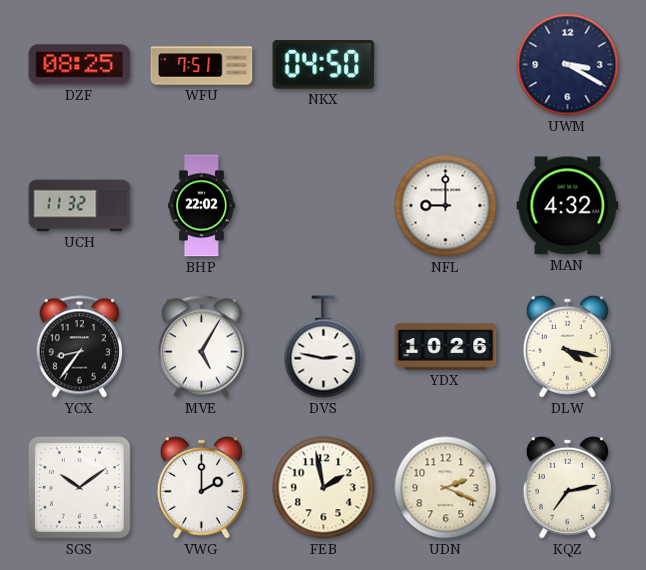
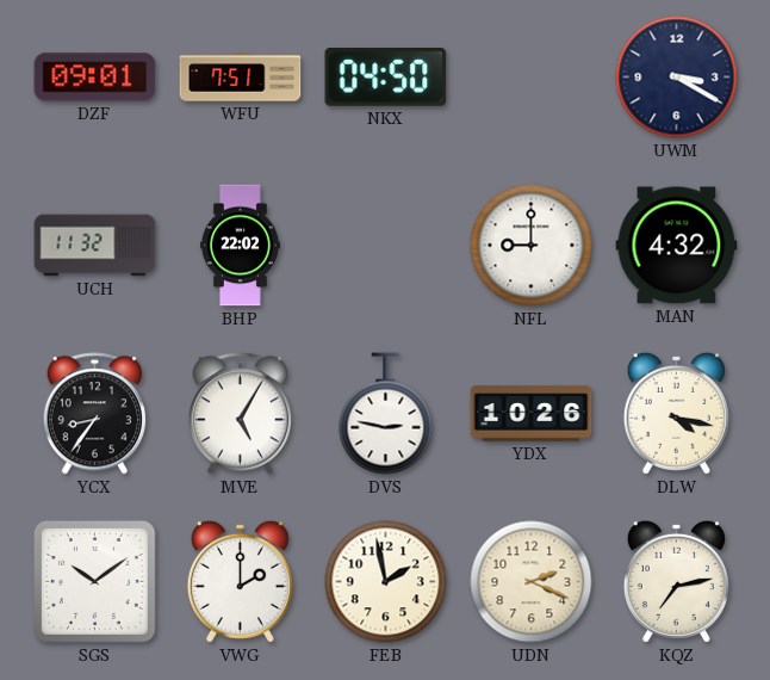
DZF: 08:25 -> 09:01 (95, 78)
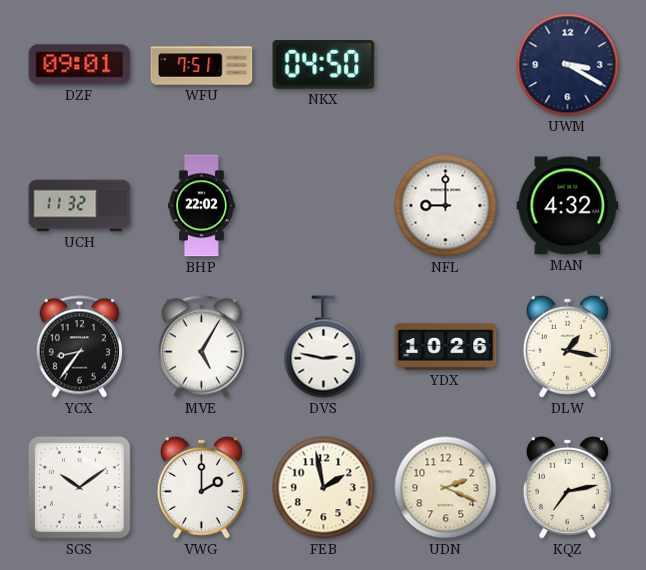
DLW: 4:17 -> 1:17 (567, 346)
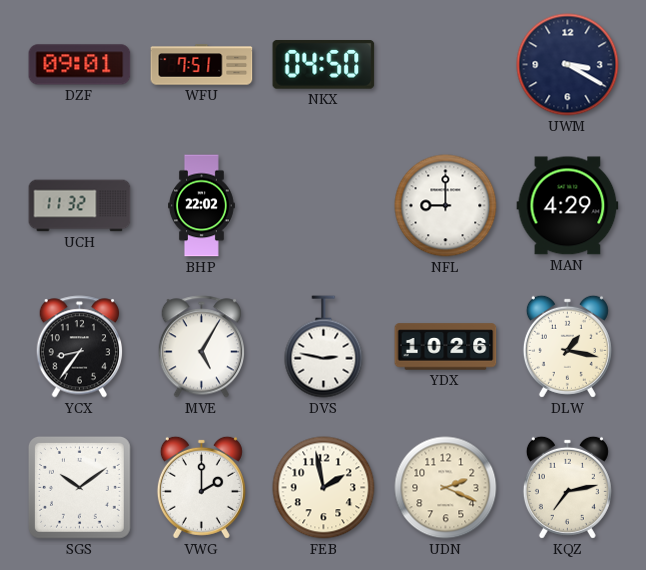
MAN: 4:32 -> 4:29 (568, 206)
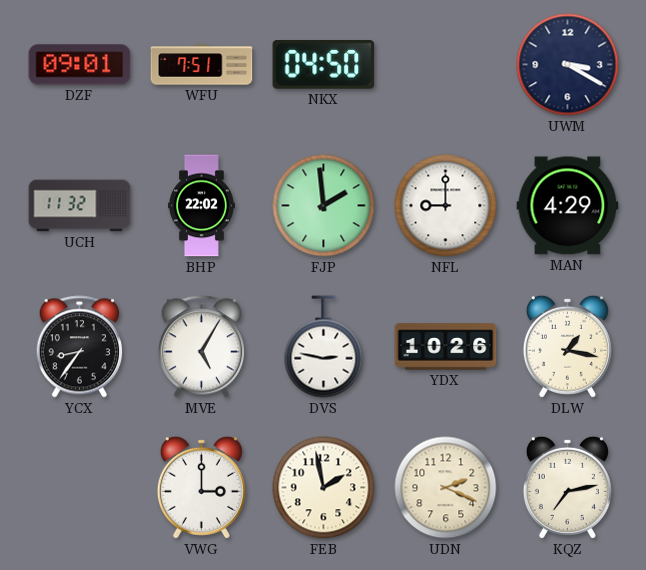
FJP: none -> 1:59 (324, 206)
SGS: 10:09 -> none (79, 487)
VWG: 2:00 -> 3:00 (201, 487)
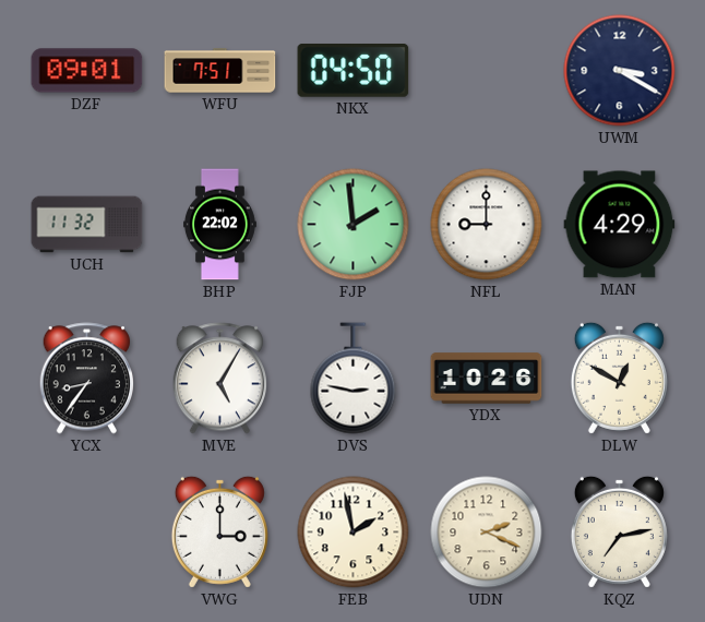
DLW: 1:17 -> 12:50 (619, 378)
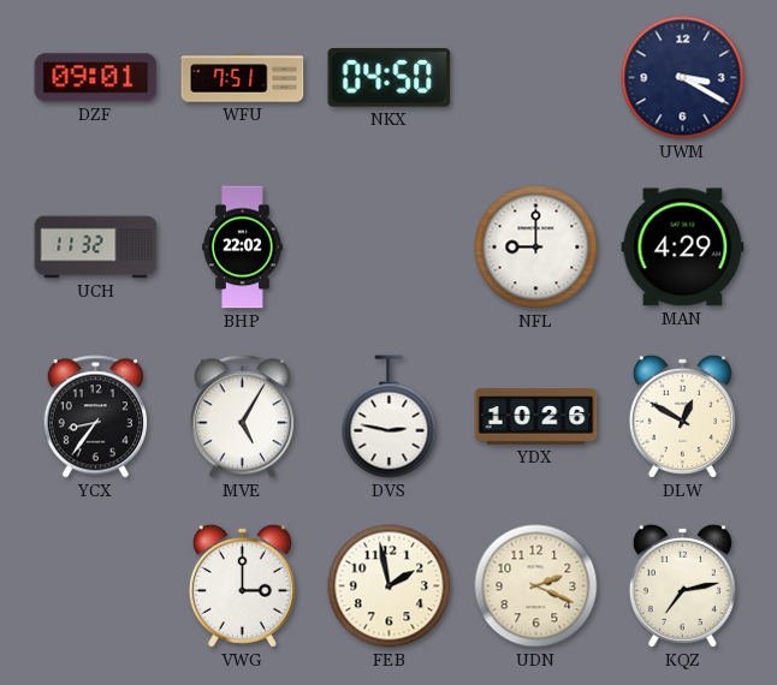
FJP: 1:59 -> none (354, 225)
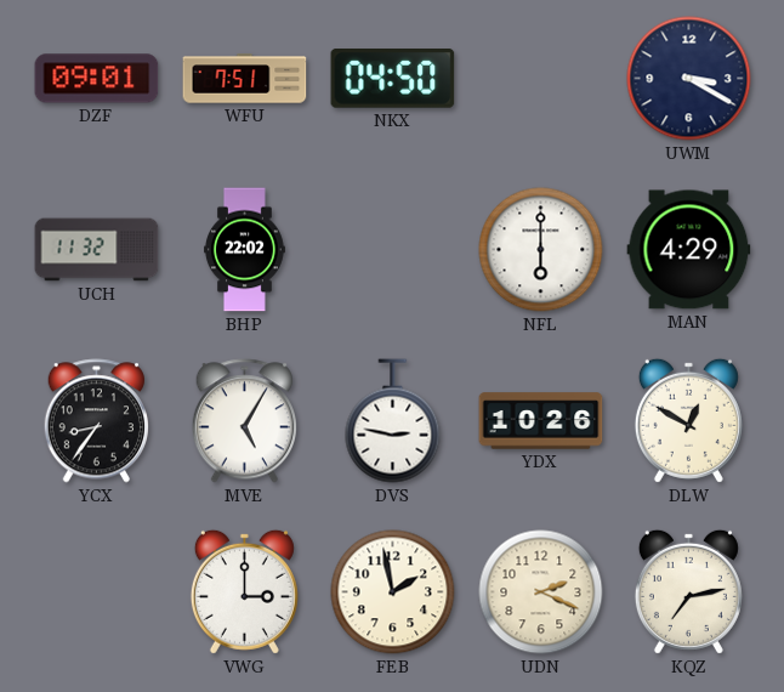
NFL: 9:00 -> 6:00 (541, 250)
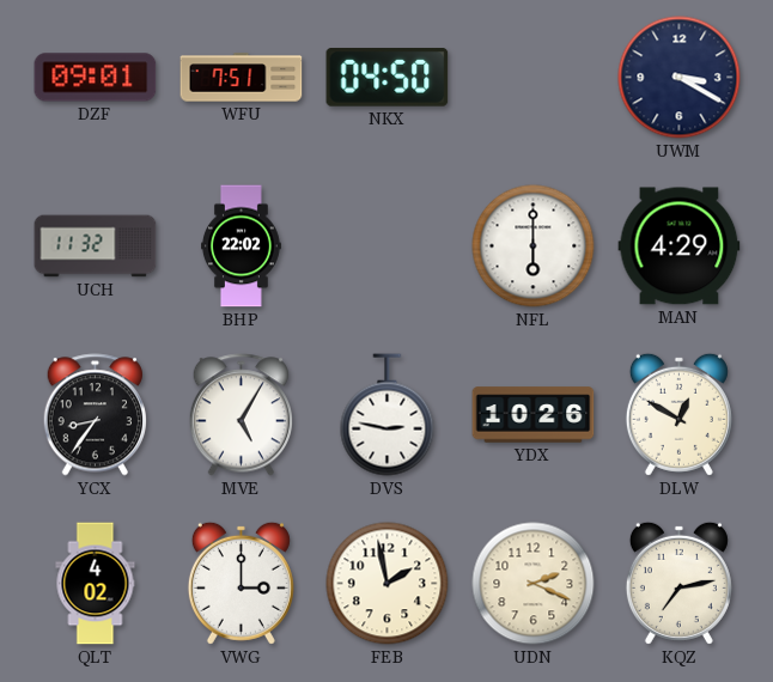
QLT: none -> 4:02 (96, 584)
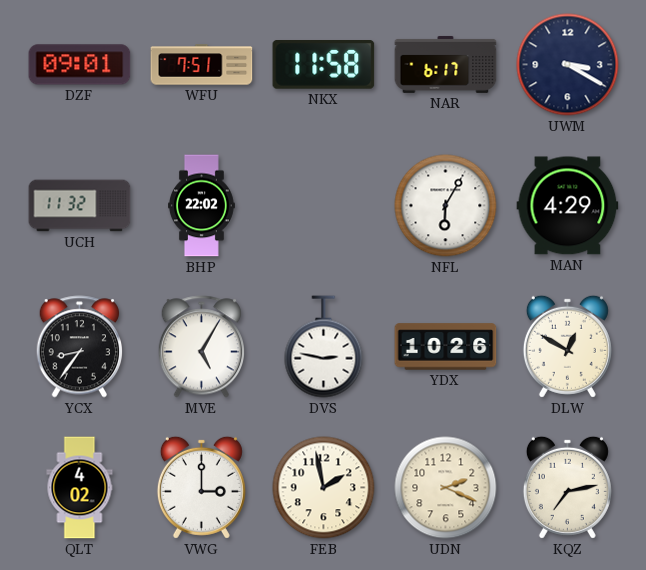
NKX: 04:50 -> 11:58 (324, 65)
NAR: none -> 6:17 (446, 64)
NFL: 6:00 -> 6:05 (446, 206)
